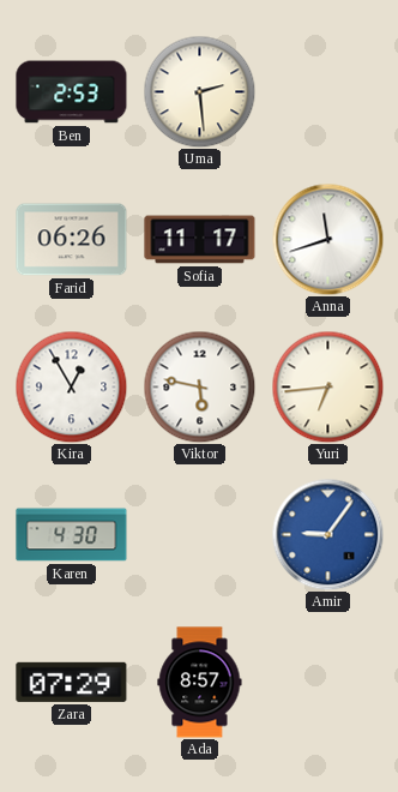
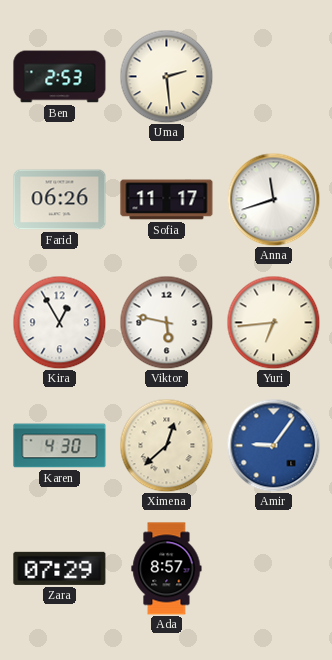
Ximena: none -> 12:38 (166, 445)
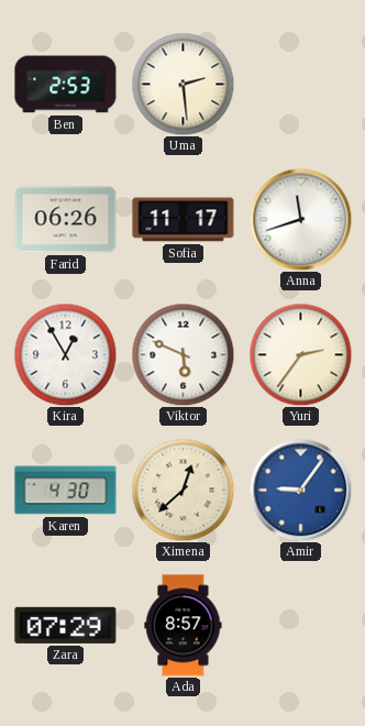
Viktor: 5:47 -> 5:49 (182, 354)
Yuri: 6:44 -> 2:36 (300, 354)
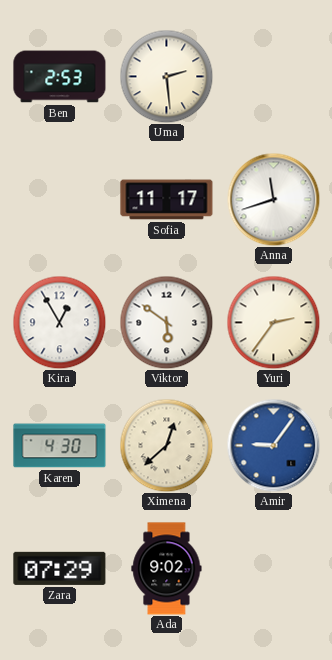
Farid: 06:26 -> none (66, 220)
Viktor: 5:49 -> 5:51 (166, 322)
Ada: 8:57 -> 9:02 (167, 569)
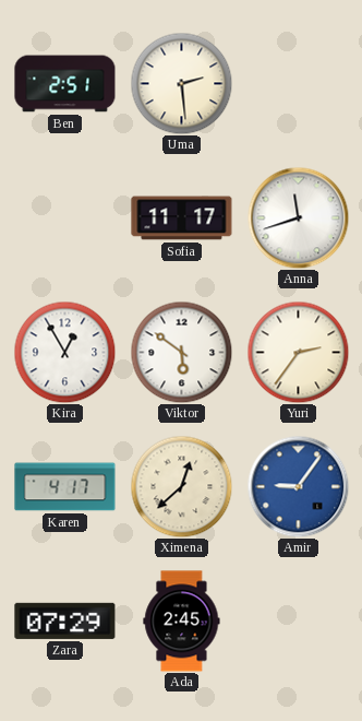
Ben: 2:53 -> 2:51 (65, 84)
Karen: 4:30 -> 4:17 (65, 487)
Ada: 9:02 -> 2:45 (182, 622)
